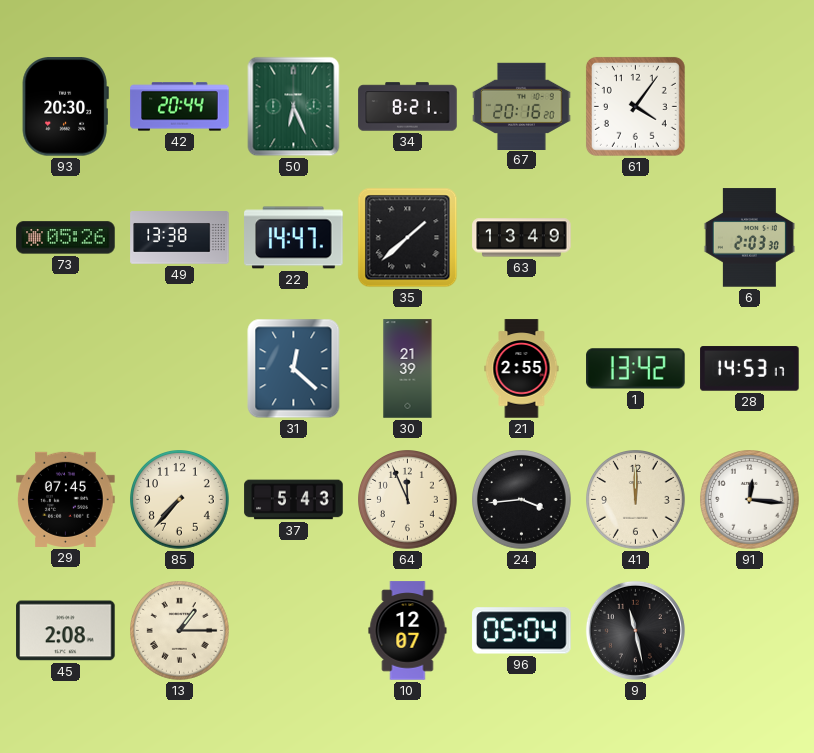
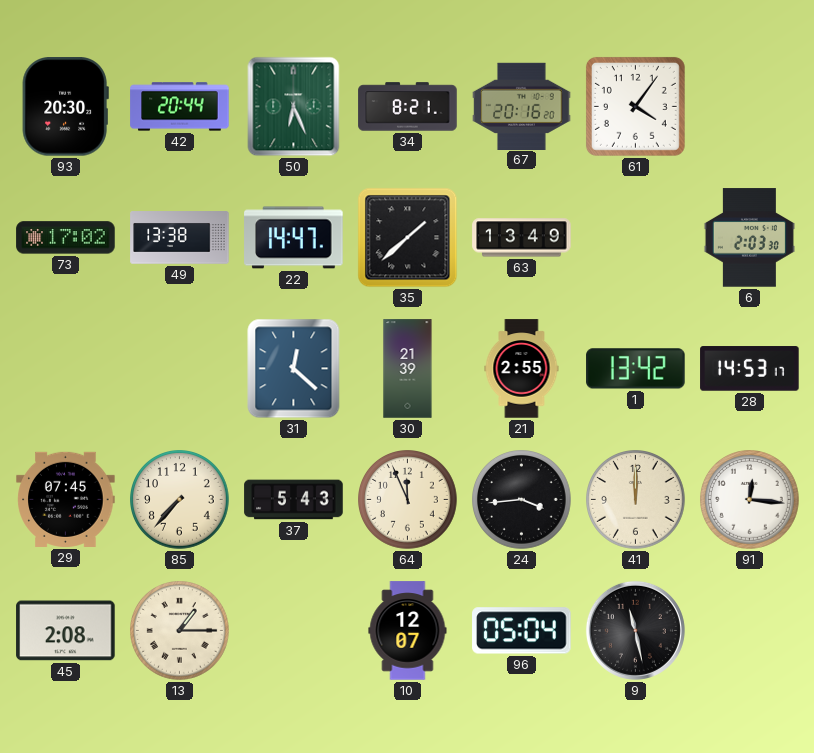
73: 05:26 -> 17:02 (66, 238)
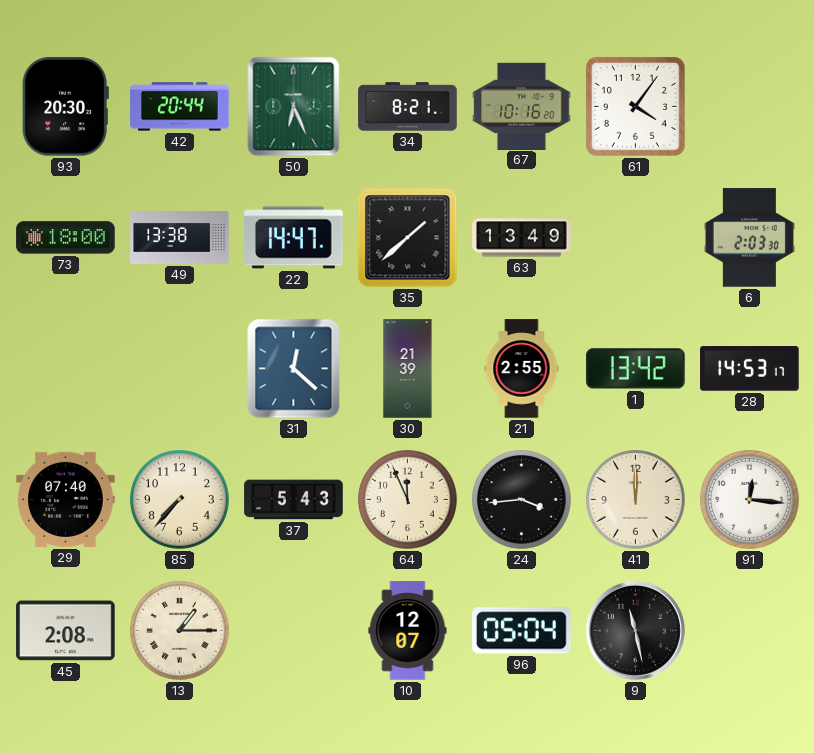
67: 20:16 -> 10:16 (522, 106)
73: 17:02 -> 18:00 (66, 238)
29: 07:45 -> 07:40 (66, 499)
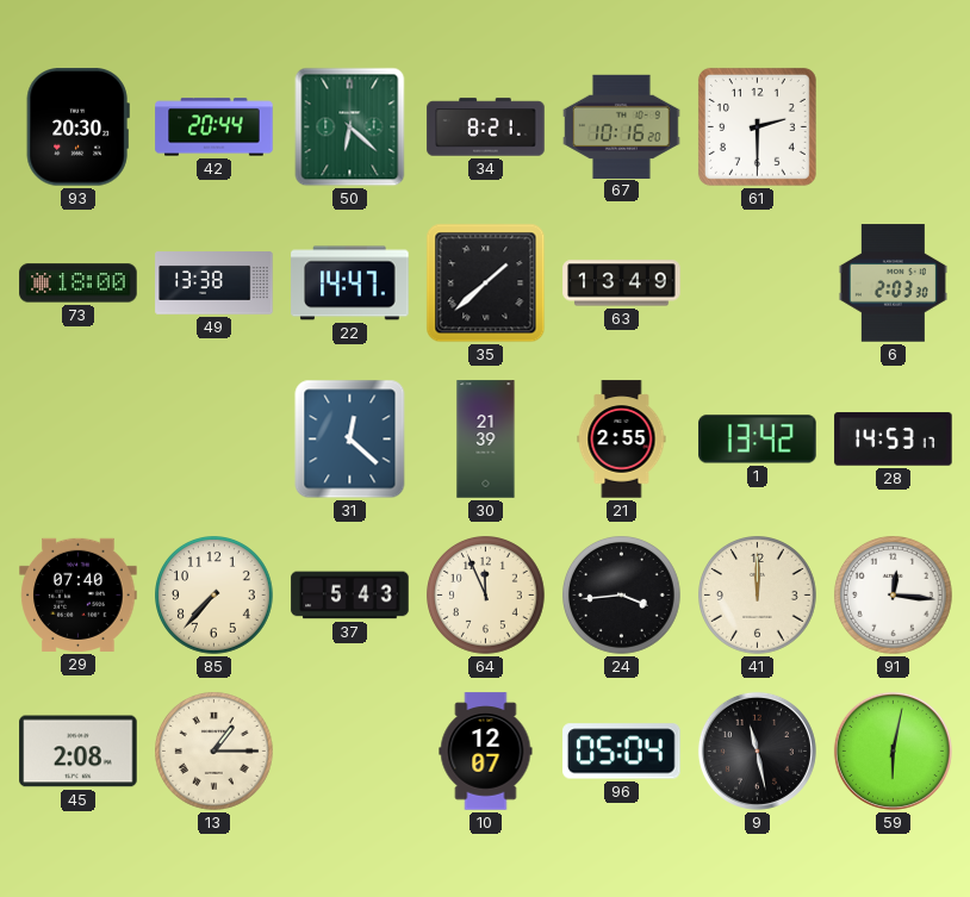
50: 6:26 -> 6:22 (350, 127)
61: 4:06 -> 2:30 (757, 126)
59: none -> 6:02 (893, 750)
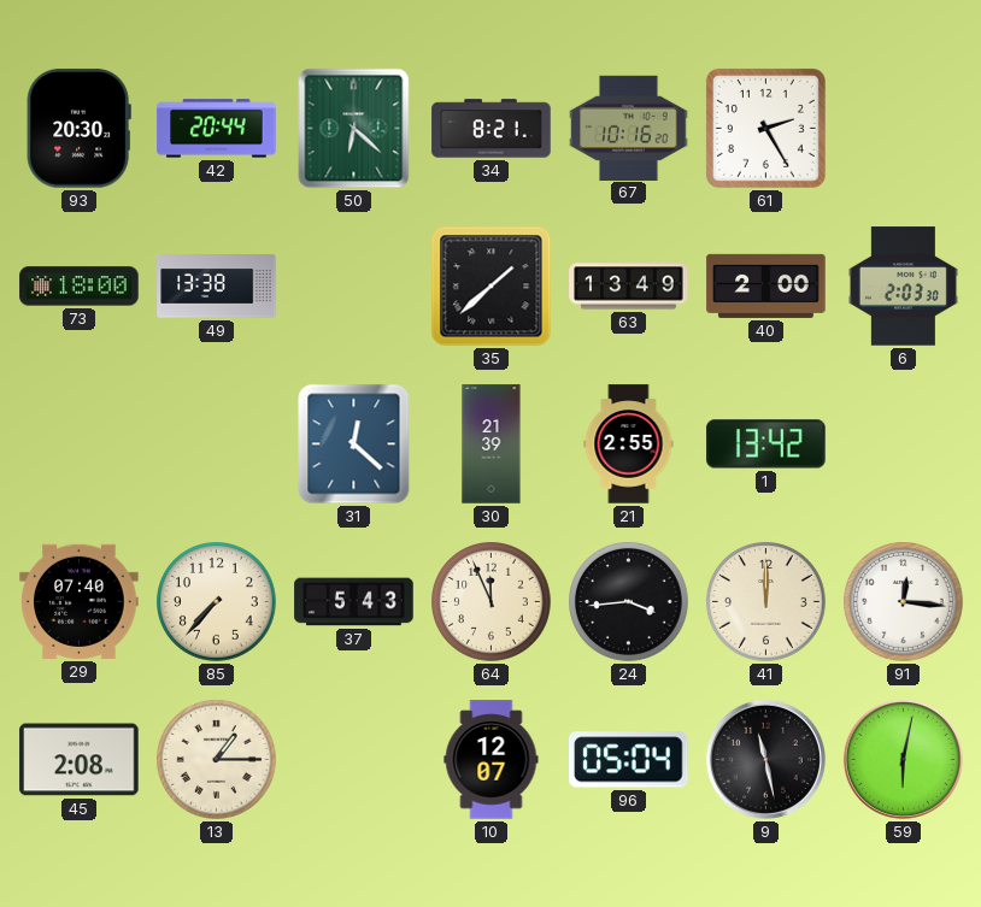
61: 2:30 -> 2:25 (765, 128)
22: 14:47 -> none (350, 284)
40: none -> 2:00 (766, 285)
28: 14:53 -> none (894, 440)
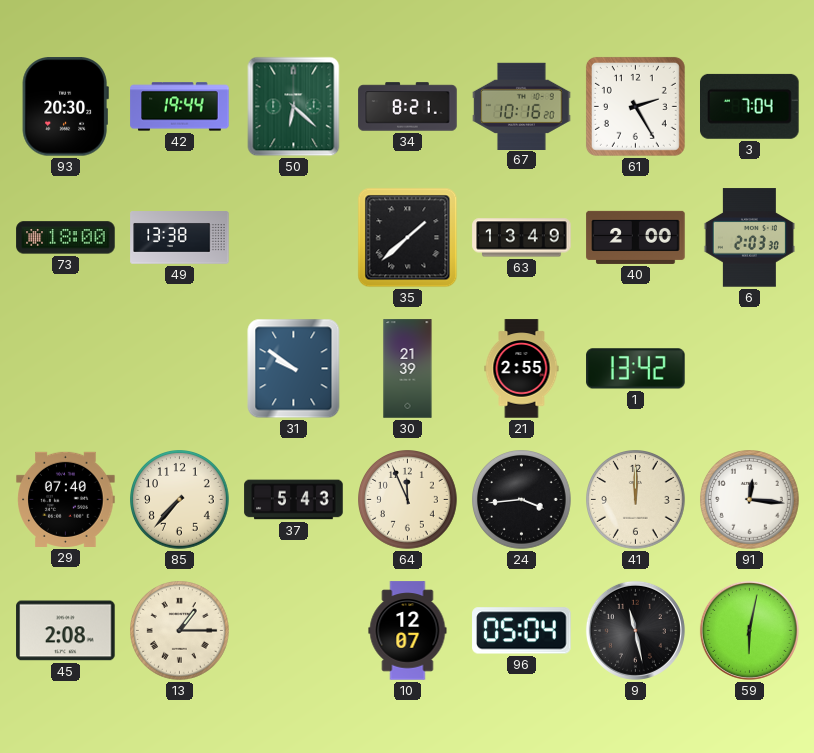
42: 20:44 -> 19:44 (180, 107)
3: none -> 7:04 (750, 106)
31: 12:22 -> 9:51 (294, 369)
